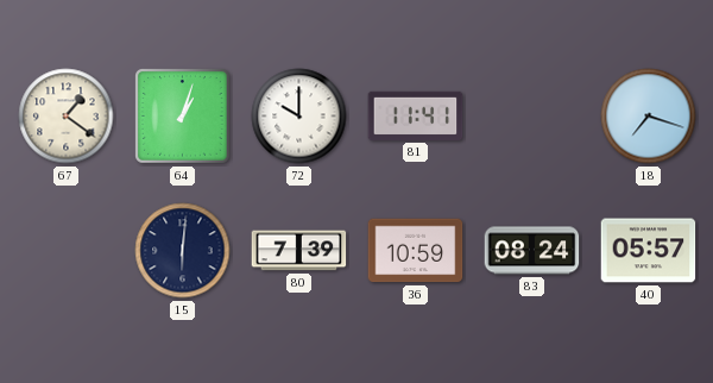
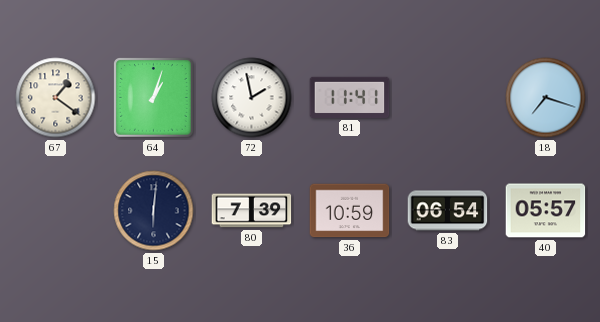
72: 10:00 -> 1:58 (252, 98)
83: 08:24 -> 06:54 (448, 211)
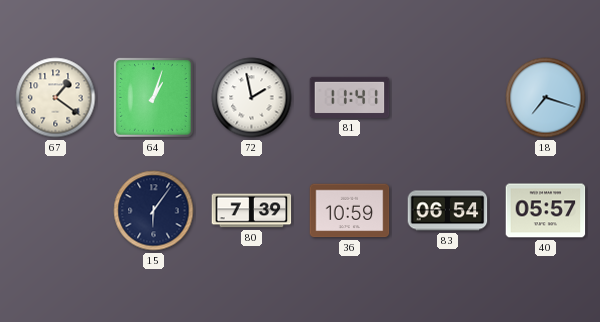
15: 6:01 -> 6:06 (154, 211)
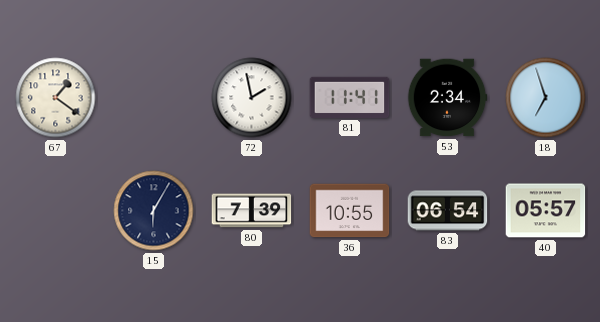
64: 1:03 -> none (154, 98)
53: none -> 2:34 (447, 98)
18: 7:18 -> 6:57 (546, 98)
15: 6:06 -> 6:05 (154, 211)
36: 10:59 -> 10:55 (350, 211)
